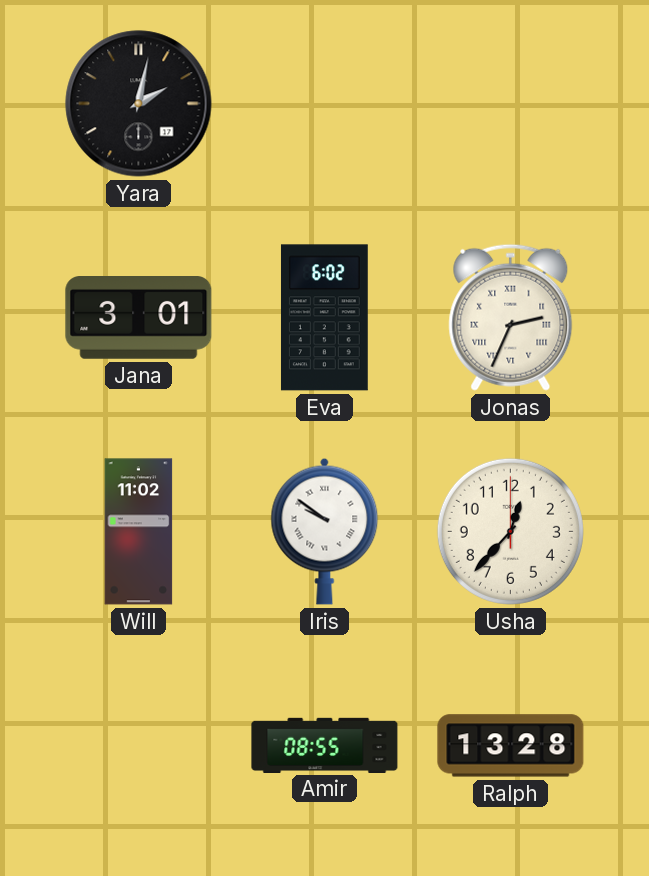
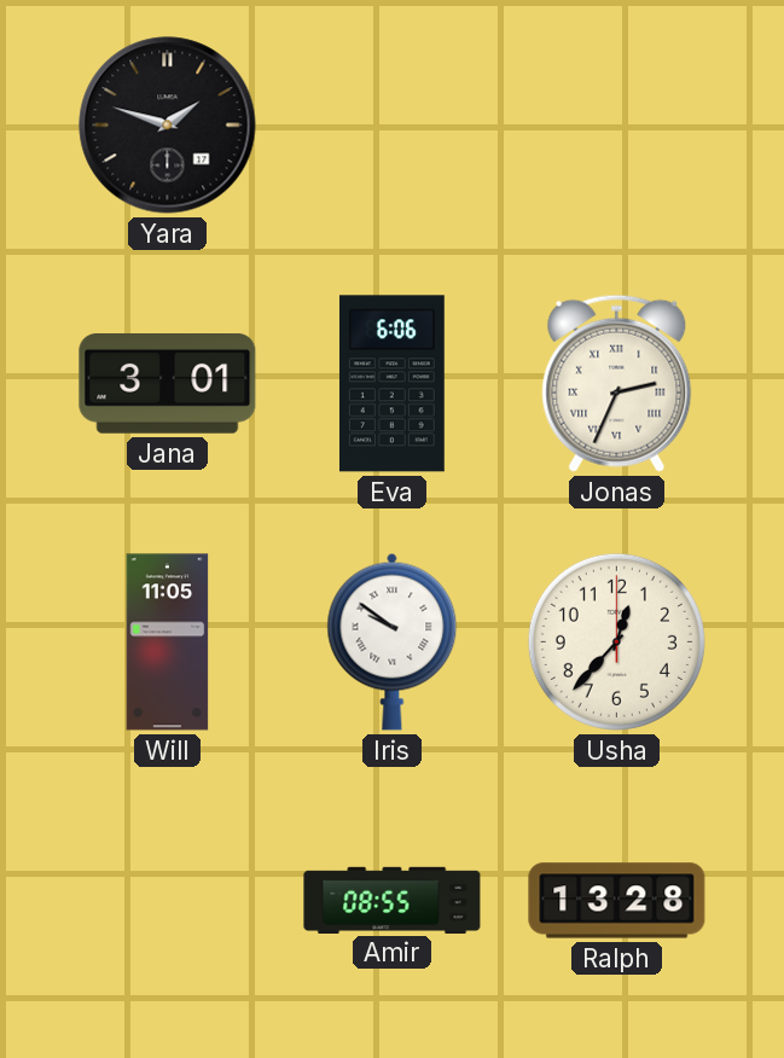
Yara: 2:02 -> 1:48 (168, 126)
Eva: 6:02 -> 6:06 (391, 384)
Will: 11:02 -> 11:05 (168, 643)
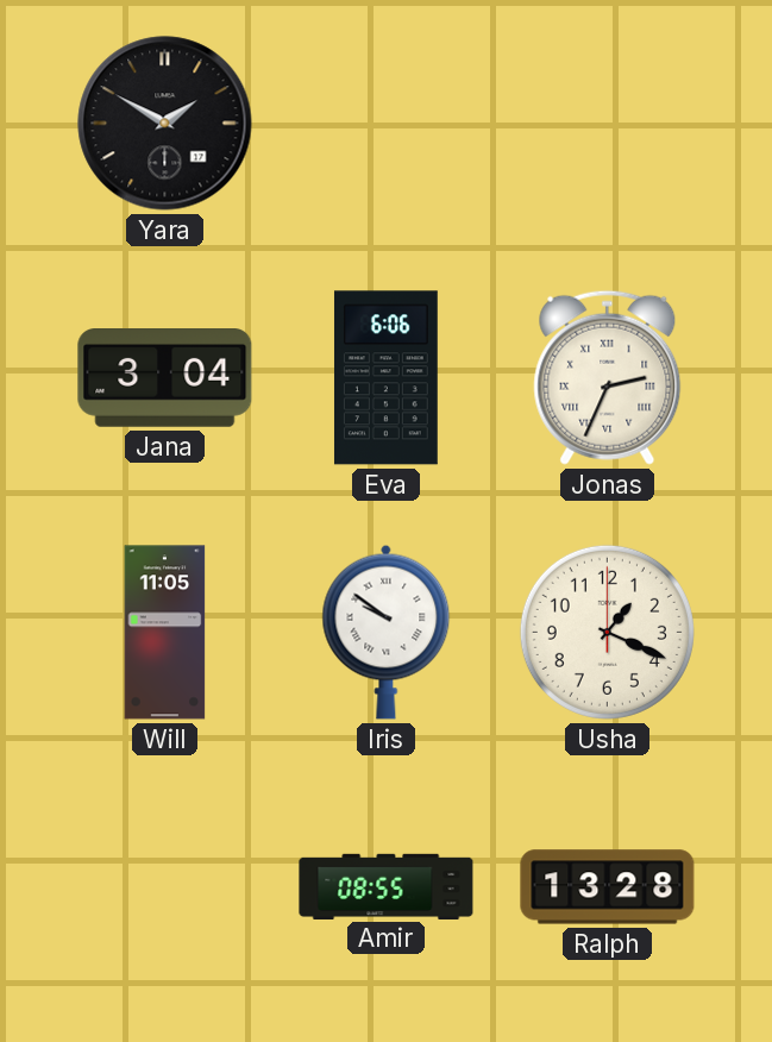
Yara: 1:48 -> 1:50 (165, 124)
Jana: 3:01 -> 3:04 (165, 378)
Usha: 12:37 -> 1:19 (607, 632)
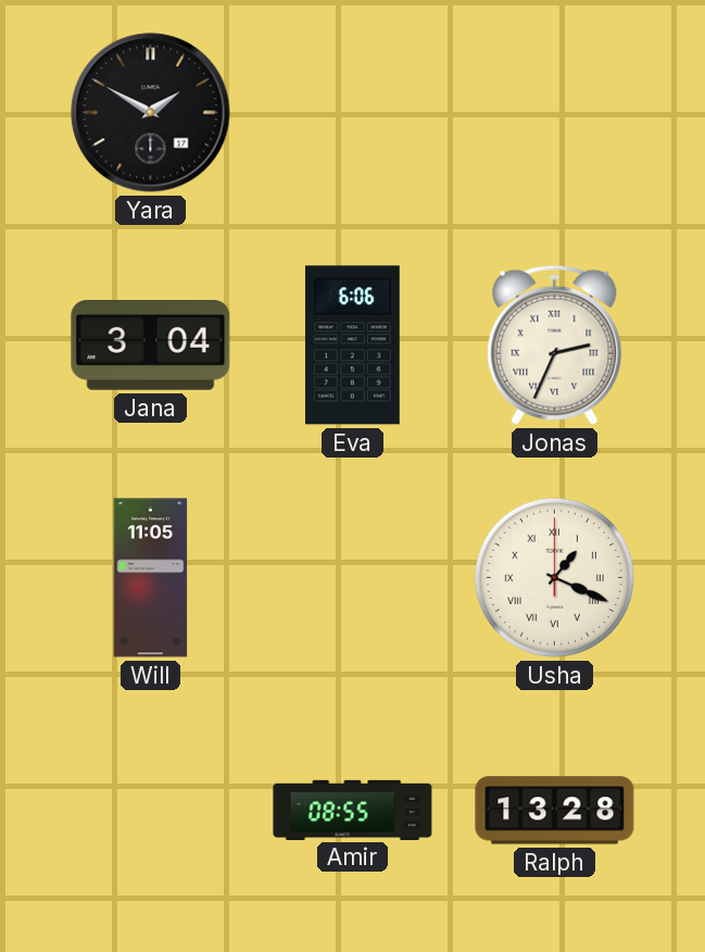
Iris: 9:51 -> none (387, 632)
Usha numerals: Arabic -> Roman (554, 577)
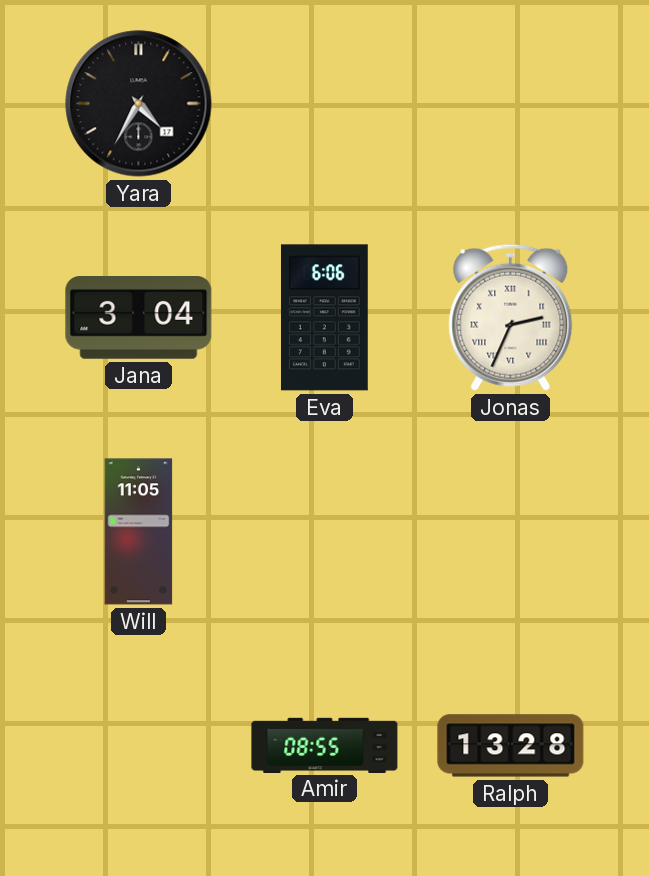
Yara: 1:50 -> 4:35 (139, 104)
Usha: 1:19 -> none (554, 577)
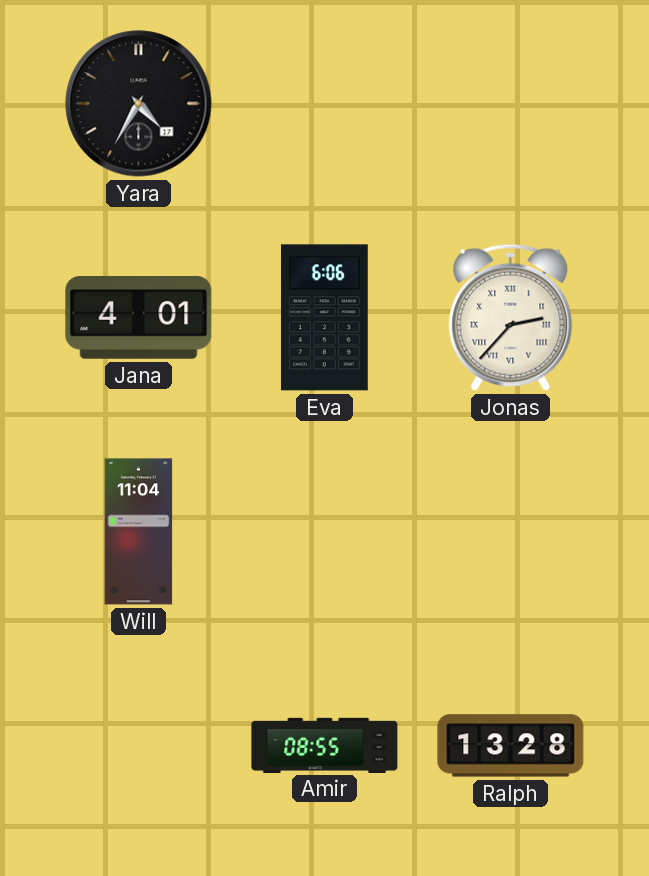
Jana: 3:04 -> 4:01 (139, 318)
Jonas: 2:34 -> 2:37 (511, 317)
Will: 11:05 -> 11:04 (139, 532)
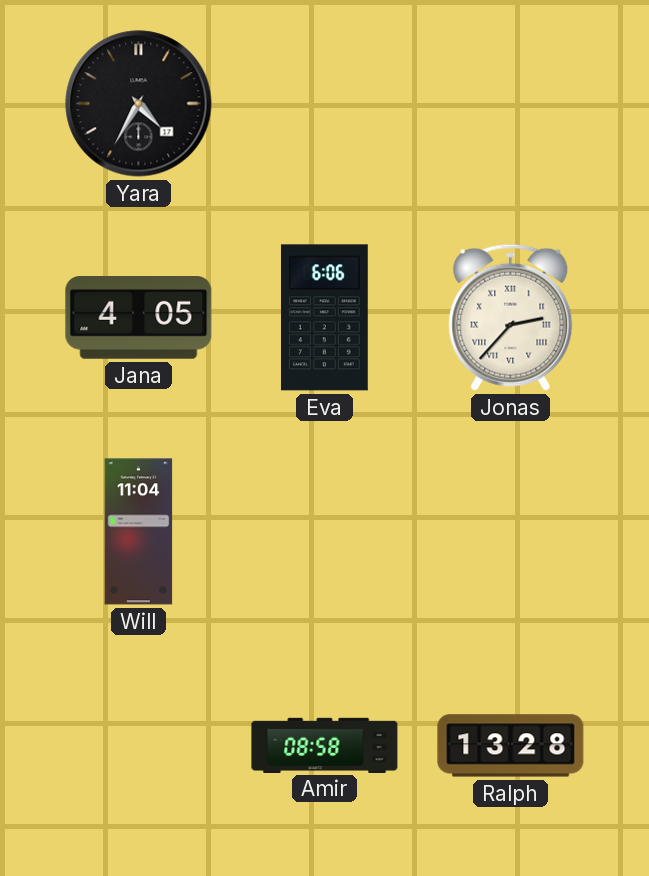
Jana: 4:01 -> 4:05 (139, 318)
Amir: 08:55 -> 08:58 (325, 745)
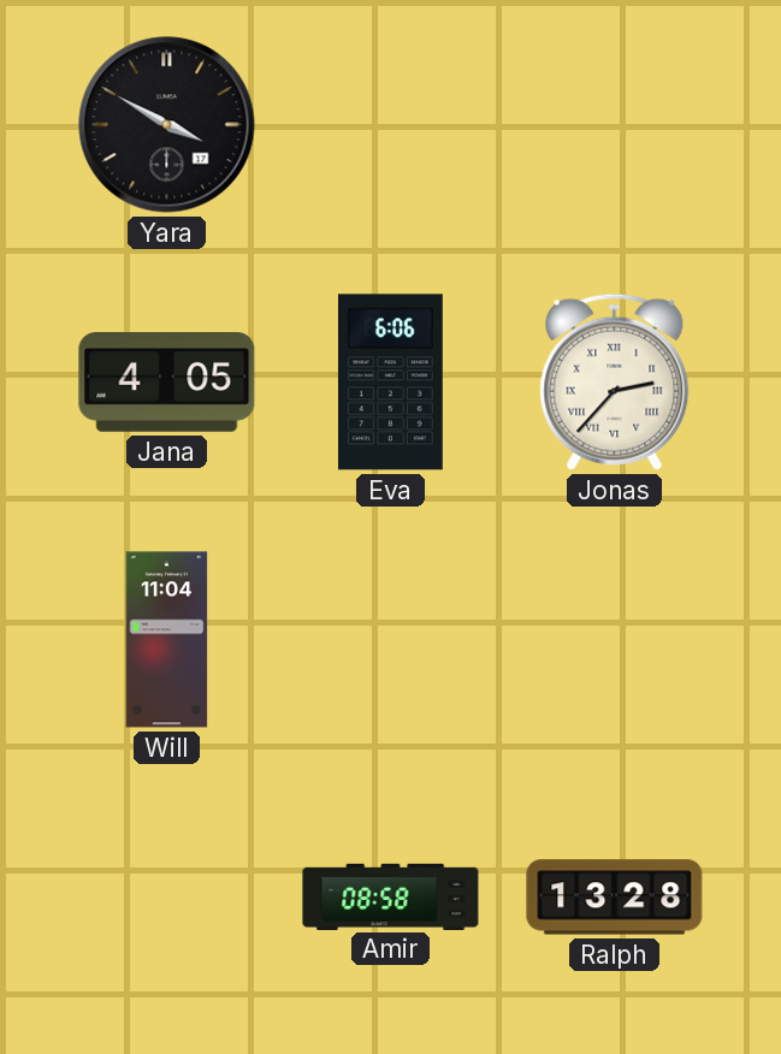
Yara: 4:35 -> 3:50 (167, 125)
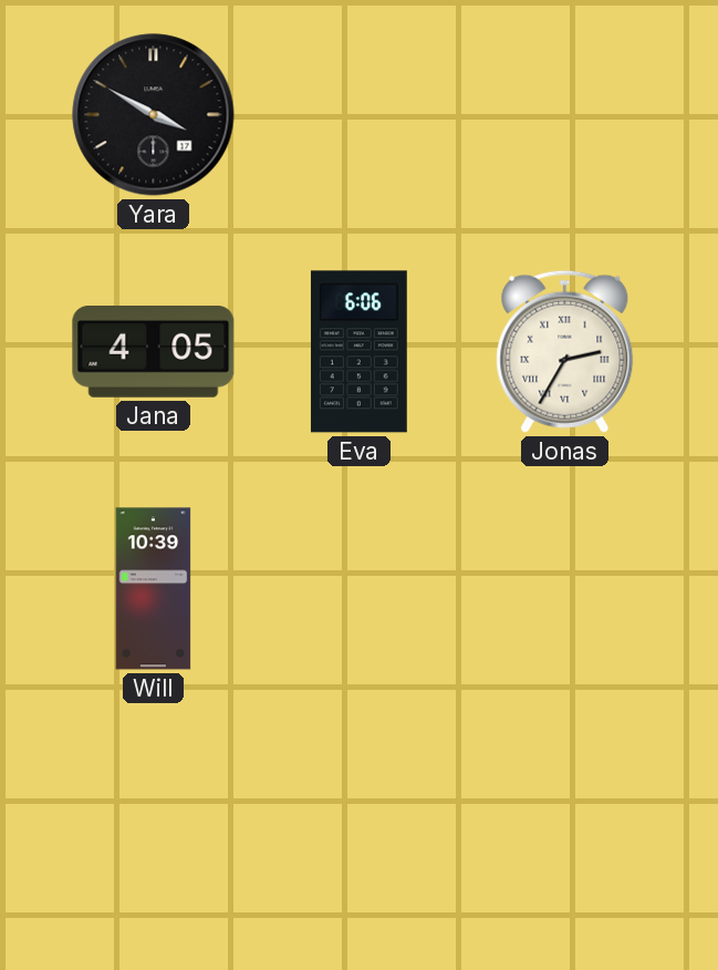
Jonas: 2:37 -> 2:35 (565, 351)
Will: 11:04 -> 10:39 (154, 589)
Amir: 08:58 -> none (391, 896)
Ralph: 13:28 -> none (615, 898)
